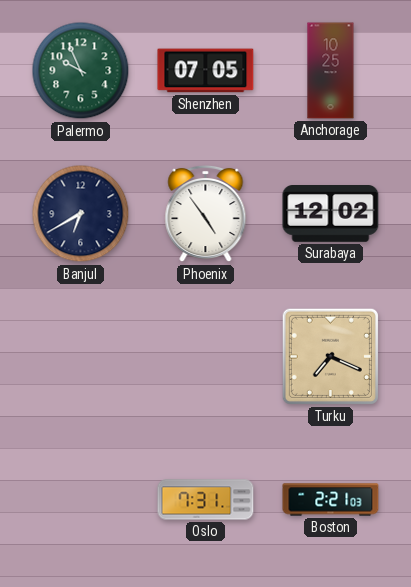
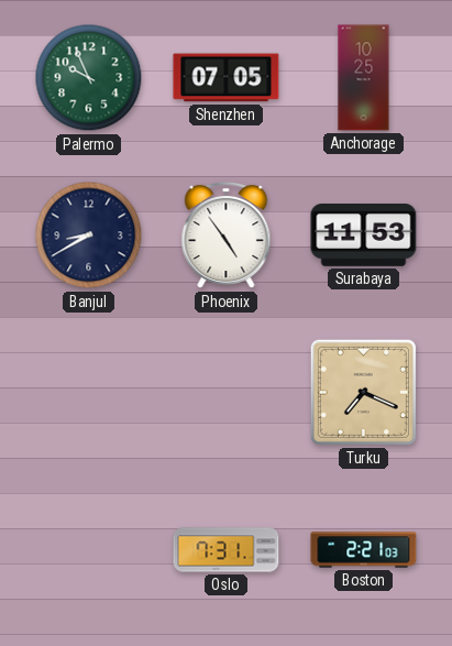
Banjul: 6:40 -> 8:40 (89, 236)
Surabaya: 12:02 -> 11:53 (364, 236)
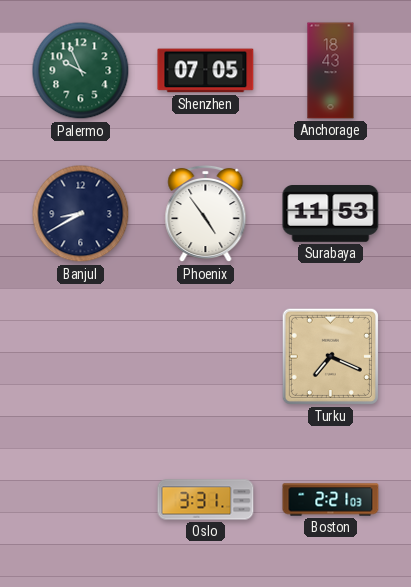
Anchorage: 10:25 -> 18:43 (331, 71)
Oslo: 7:31 -> 3:31 (206, 500)
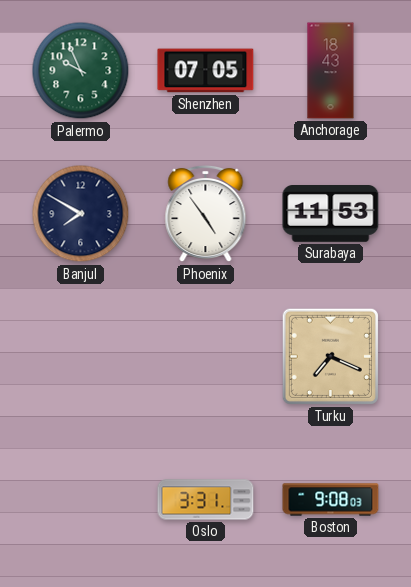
Banjul: 8:40 -> 7:50 (81, 214)
Boston: 2:21 -> 9:08 (331, 500)
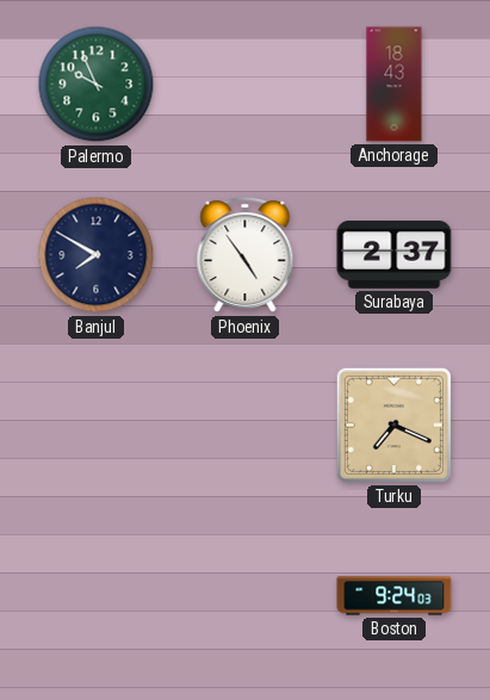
Shenzhen: 07:05 -> none (206, 71)
Surabaya: 11:53 -> 2:37 (395, 255)
Oslo: 3:31 -> none (206, 500)
Boston: 9:08 -> 9:24 (395, 596)
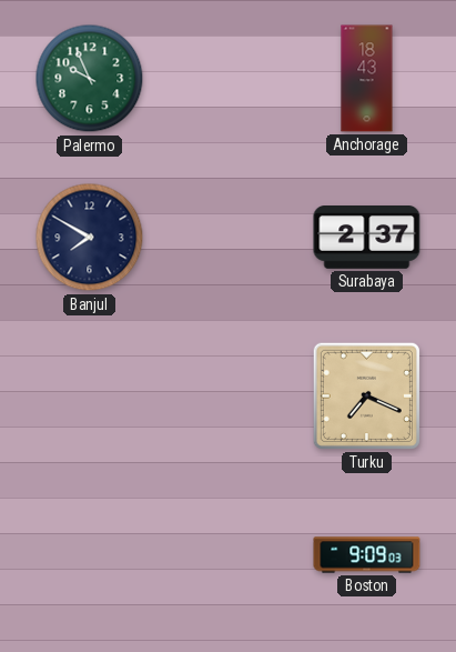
Phoenix: 4:54 -> none (246, 255)
Boston: 9:24 -> 9:09 (367, 555)
